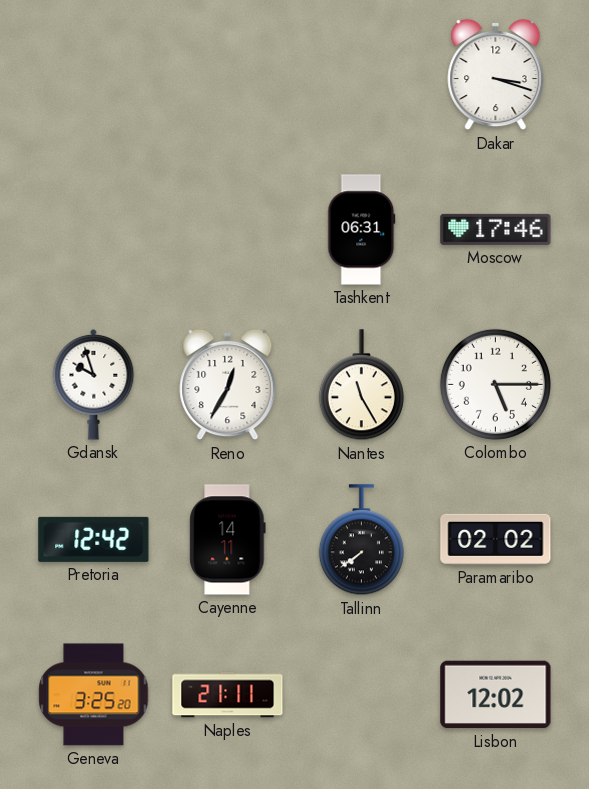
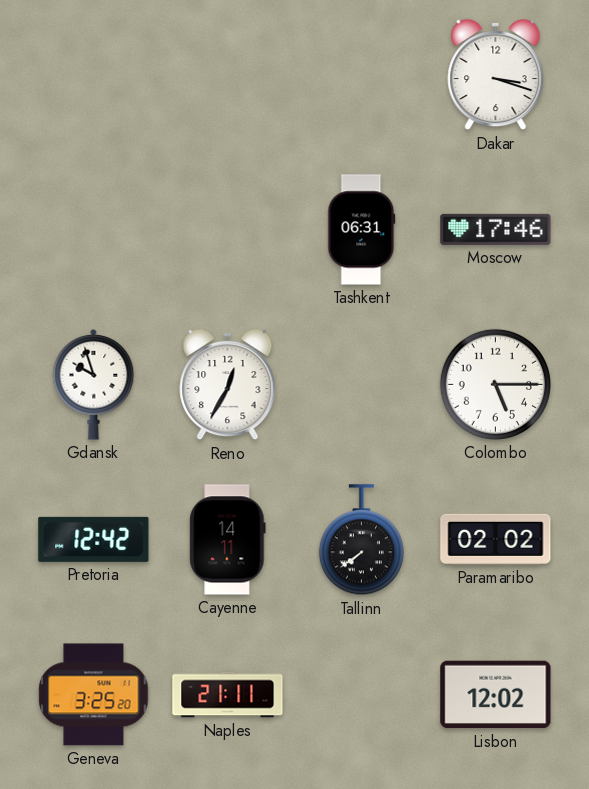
Nantes: 11:25 -> none (361, 385)
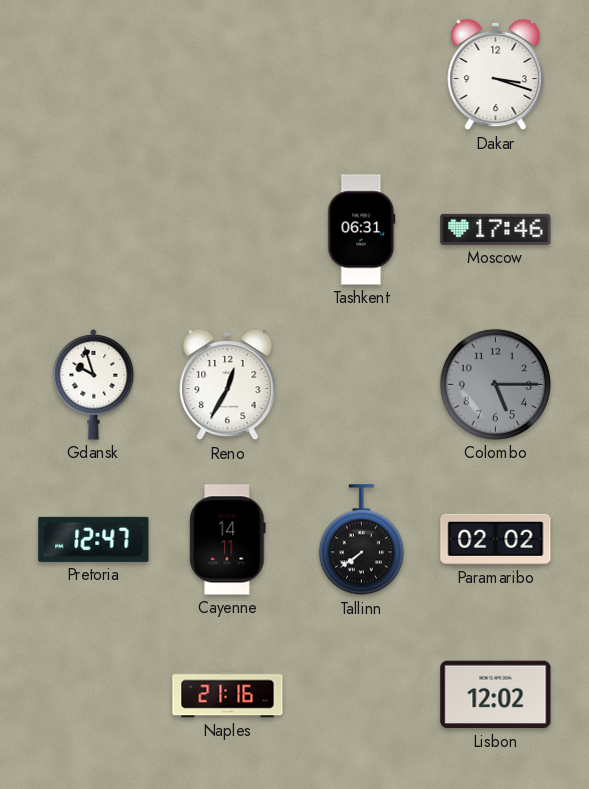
Colombo dial: white -> grey (495, 384)
Pretoria: 12:42 -> 12:47 (94, 539)
Geneva: 3:25 -> none (94, 695)
Naples: 21:11 -> 21:16 (228, 695)
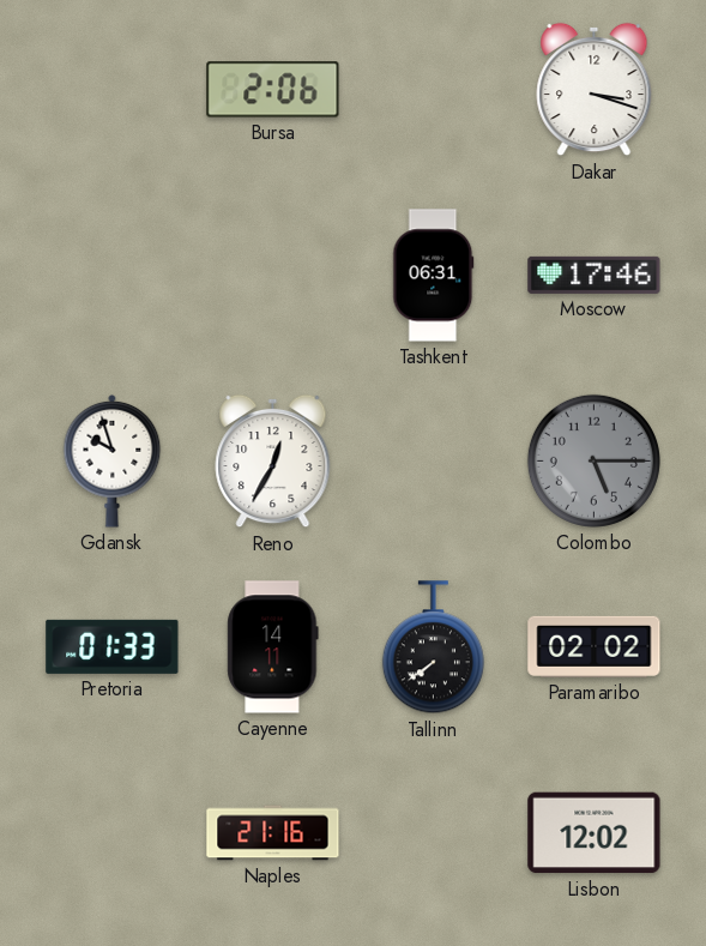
Bursa: none -> 2:06 (273, 90)
Pretoria: 12:47 -> 01:33 (113, 646)
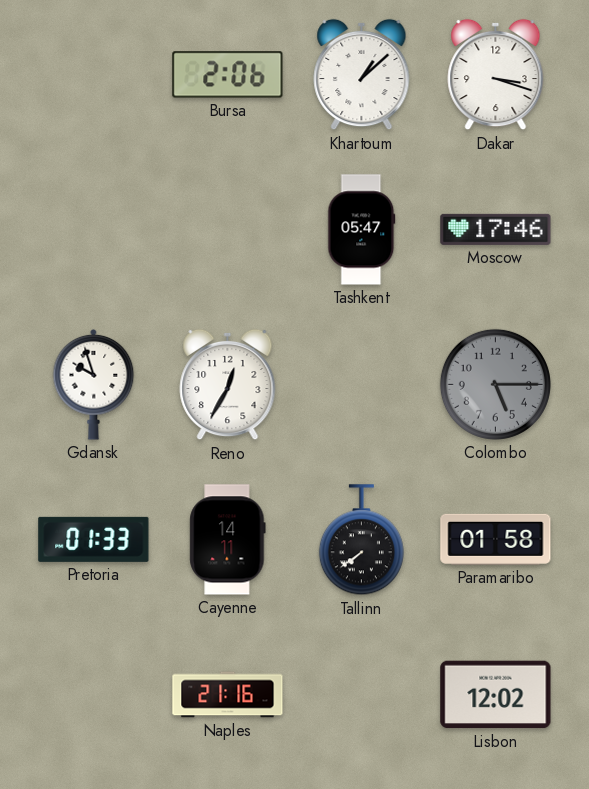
Khartoum: none -> 1:08 (362, 75)
Tashkent: 06:31 -> 05:47 (362, 230)
Paramaribo: 02:02 -> 01:58 (496, 539)
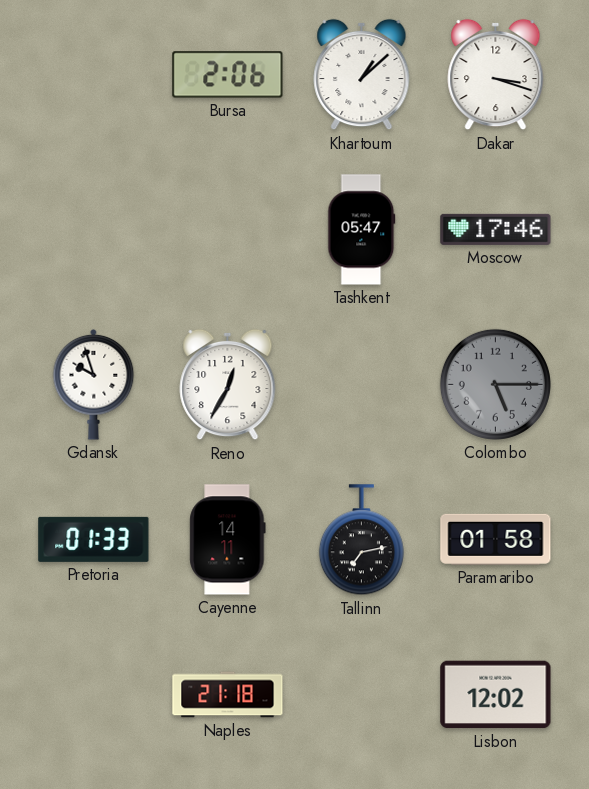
Tallinn: 7:39 -> 7:13 (361, 540)
Naples: 21:16 -> 21:18 (228, 695)
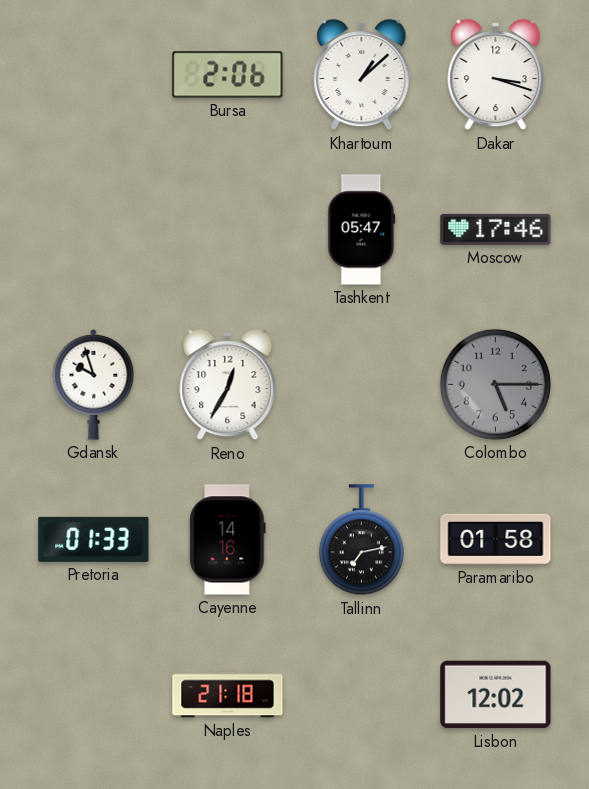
Cayenne: 14:11 -> 14:16 (228, 540)
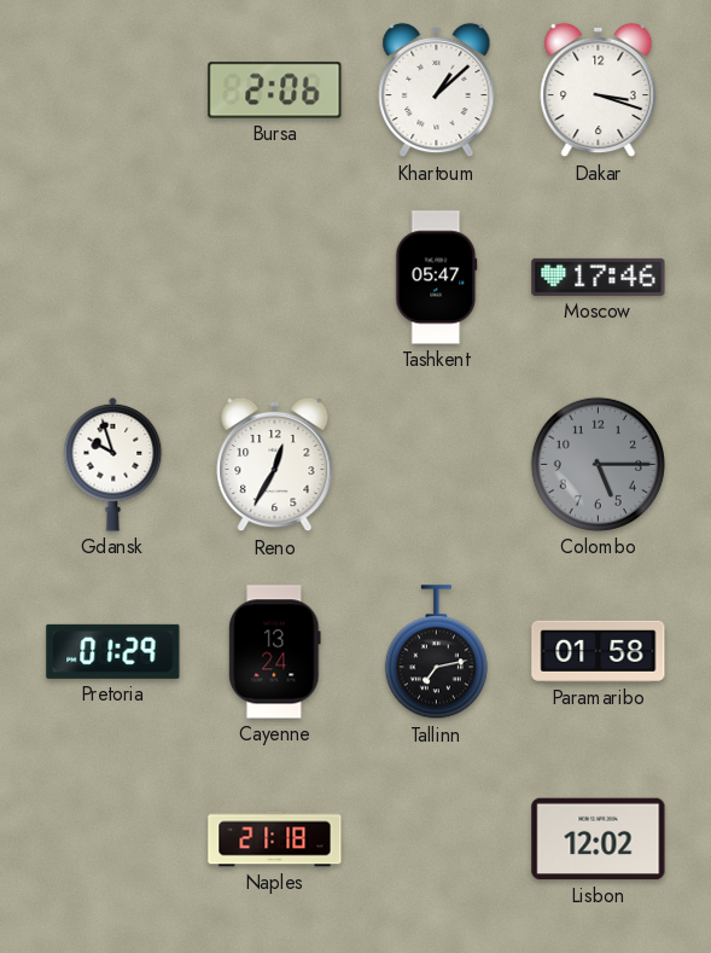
Pretoria: 01:33 -> 01:29 (113, 651)
Cayenne: 14:16 -> 13:24 (275, 652)
